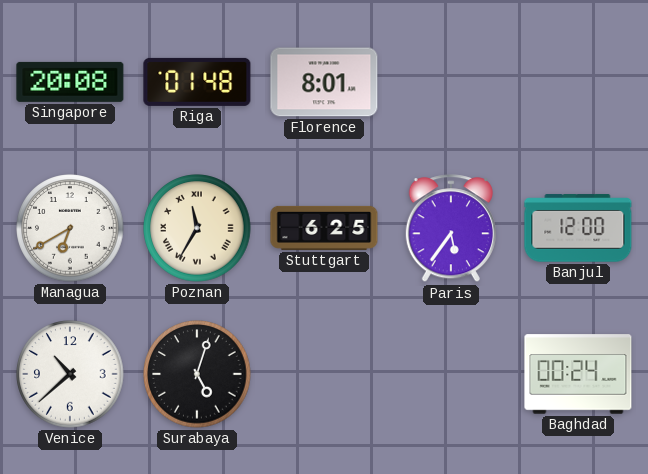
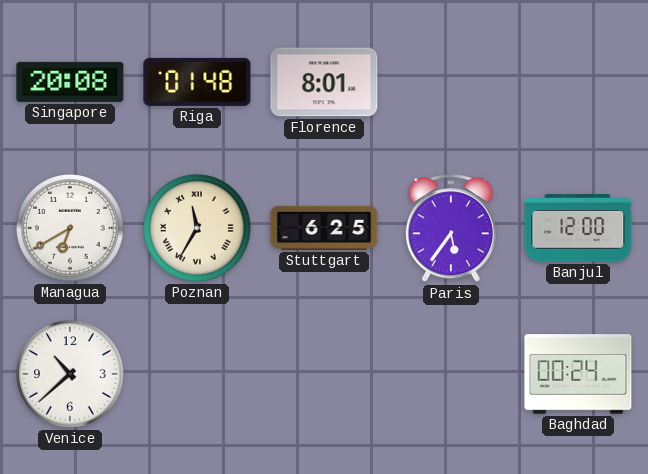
Surabaya: 5:03 -> none (197, 374)
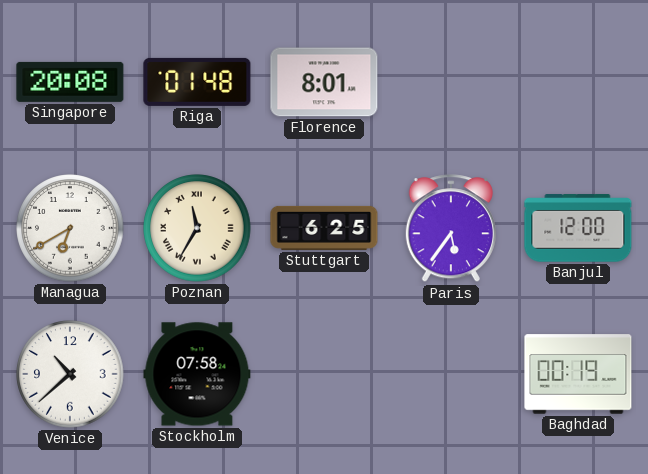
Stockholm: none -> 07:58 (197, 374)
Baghdad: 00:24 -> 00:19 (578, 374)
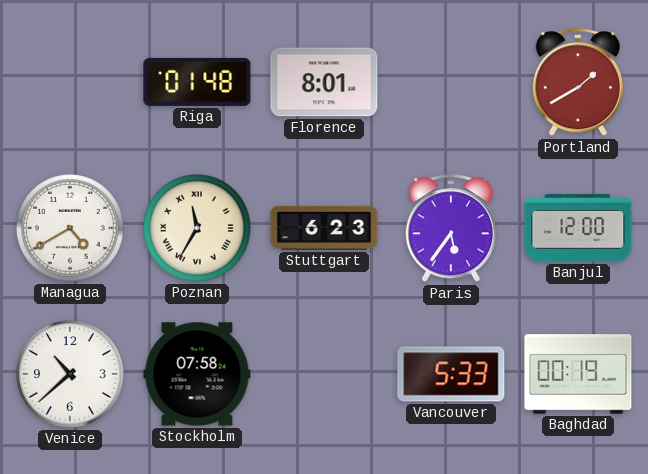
Singapore: 20:08 -> none (70, 82)
Portland: none -> 1:40 (578, 83)
Managua: 6:40 -> 4:40 (70, 228)
Stuttgart: 6:25 -> 6:23 (324, 228)
Vancouver: none -> 5:33 (451, 374)
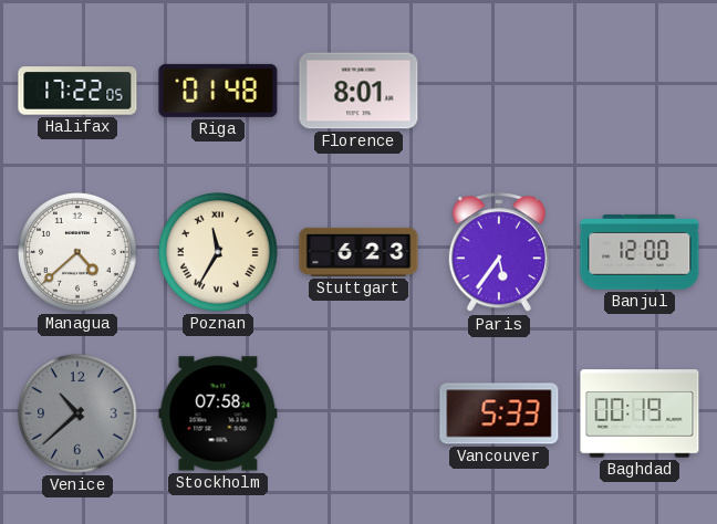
Halifax: none -> 17:22 (77, 91)
Portland: 1:40 -> none (578, 83)
Managua: 4:40 -> 4:38 (77, 252)
Venice dial: white -> grey (77, 413)
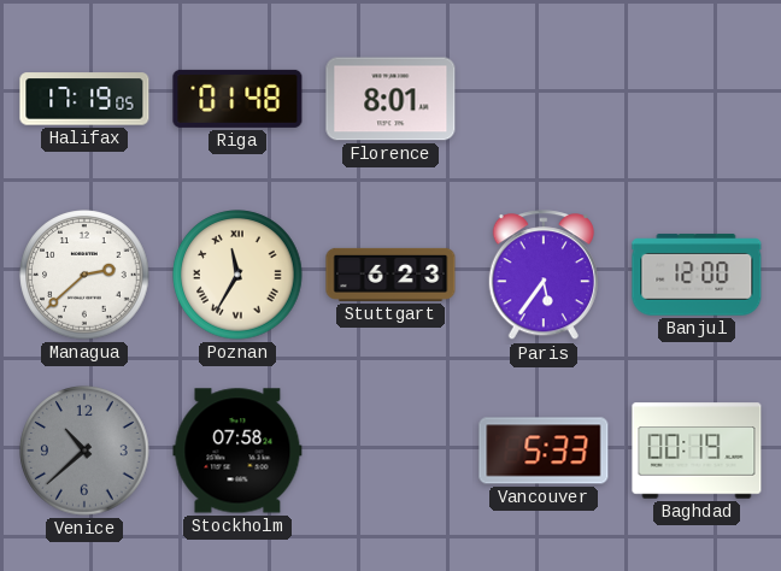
Halifax: 17:22 -> 17:19 (84, 99)
Managua: 4:38 -> 2:38 (84, 275)
